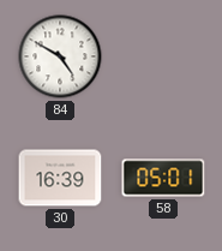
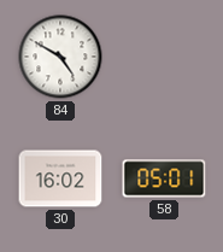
30: 16:39 -> 16:02 (60, 178)
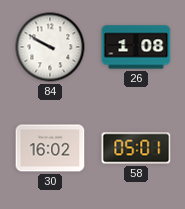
84: 4:50 -> 9:50 (50, 47)
26: none -> 1:08 (136, 47)
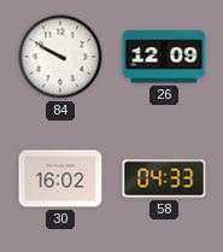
26: 1:08 -> 12:09 (164, 57)
58: 05:01 -> 04:33 (164, 178)
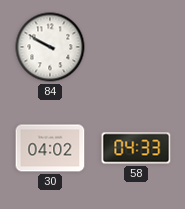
26: 12:09 -> none (164, 57)
30: 16:02 -> 04:02 (50, 148)
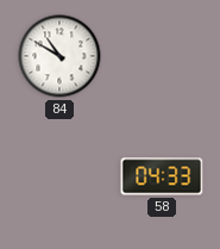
84: 9:50 -> 10:50 (59, 56)
30: 04:02 -> none (50, 148)
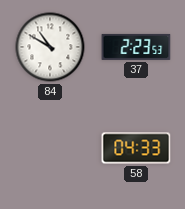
37: none -> 2:23 (136, 47)
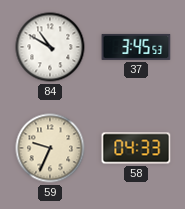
37: 2:23 -> 3:45 (136, 47)
59: none -> 9:34 (50, 148)
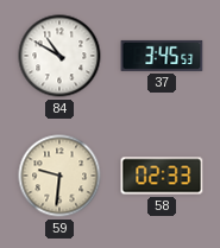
59: 9:34 -> 9:31 (59, 176)
58: 04:33 -> 02:33 (162, 176)
